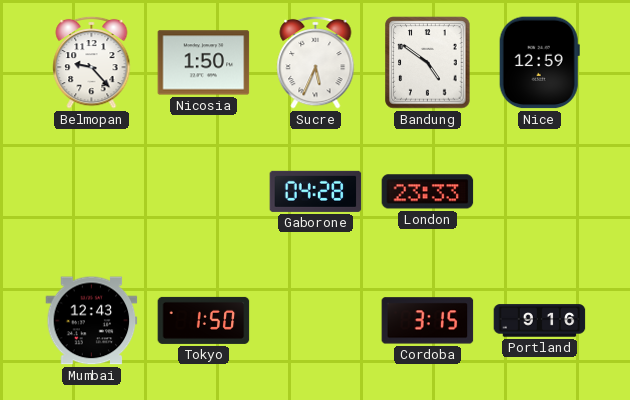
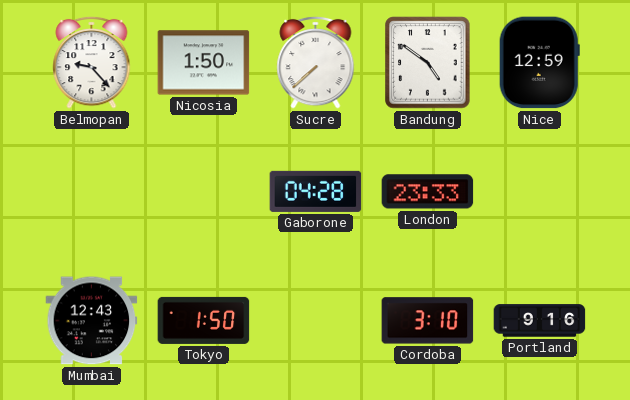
Sucre: 5:34 -> 7:38 (316, 62)
Cordoba: 3:15 -> 3:10 (428, 321)
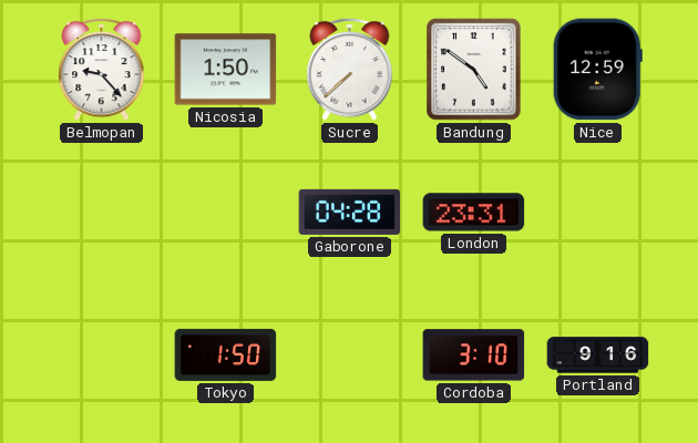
London: 23:33 -> 23:31 (474, 213)
Mumbai: 12:43 -> none (92, 321)
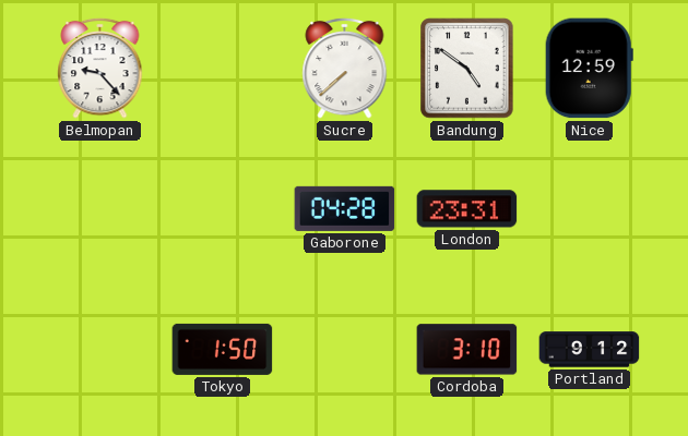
Nicosia: 1:50 -> none (226, 70)
Portland: 9:16 -> 9:12 (590, 350)
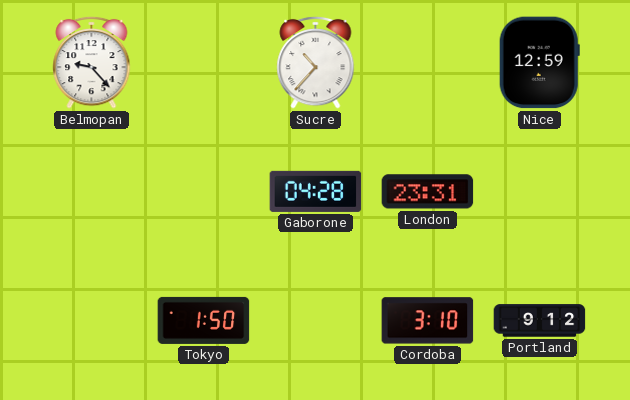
Sucre: 7:38 -> 10:37 (316, 62)
Bandung: 4:51 -> none (467, 69)
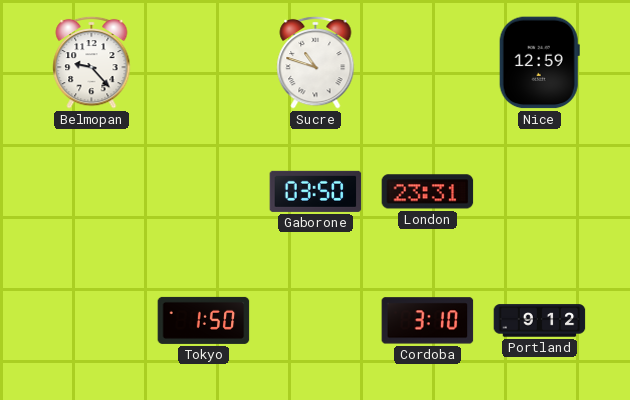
Sucre: 10:37 -> 10:48 (316, 62)
Gaborone: 04:28 -> 03:50 (316, 191)
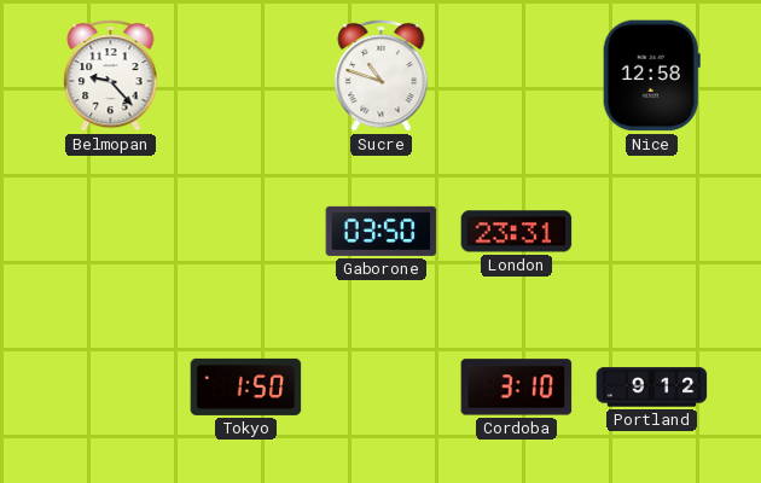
Nice: 12:59 -> 12:58 (651, 76)
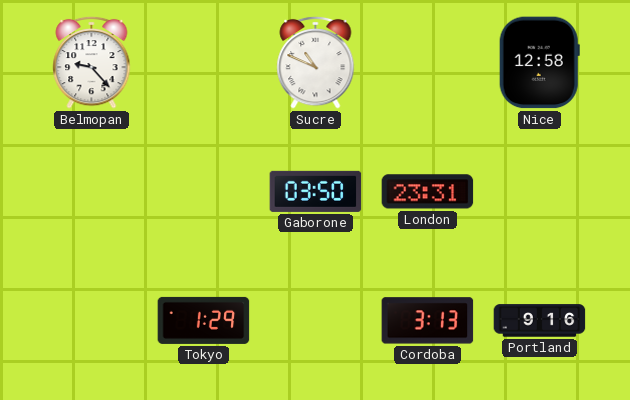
Sucre: 10:48 -> 10:49 (316, 62)
Tokyo: 1:50 -> 1:29 (204, 320)
Cordoba: 3:10 -> 3:13 (428, 321)
Portland: 9:12 -> 9:16 (540, 321)
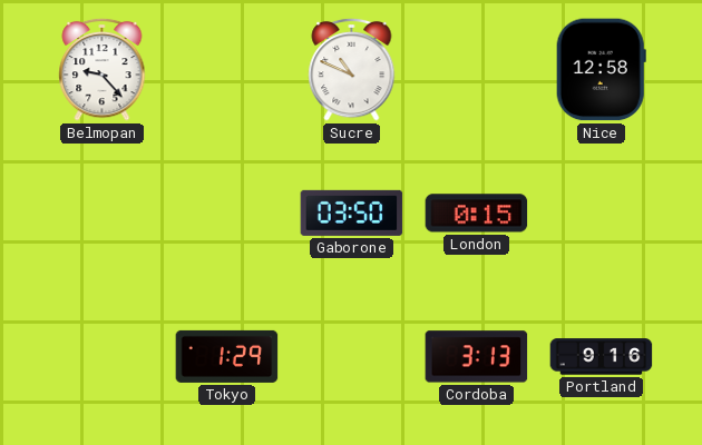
London: 23:31 -> 0:15 (477, 214)
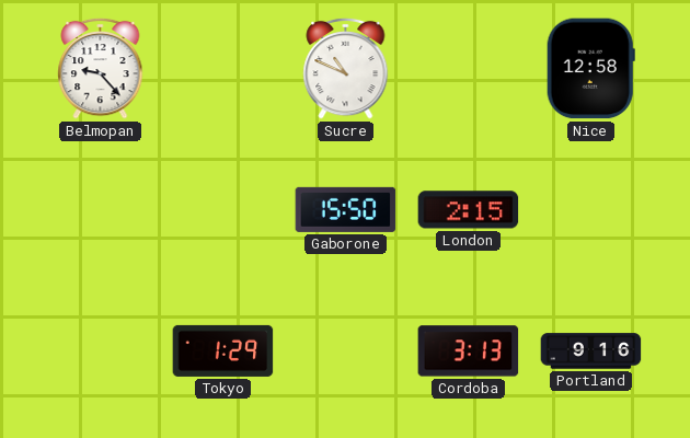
Gaborone: 03:50 -> 15:50 (346, 209)
London: 0:15 -> 2:15 (469, 210)
